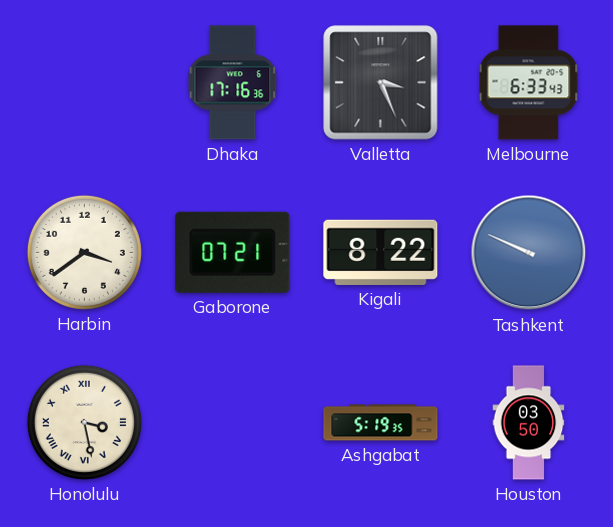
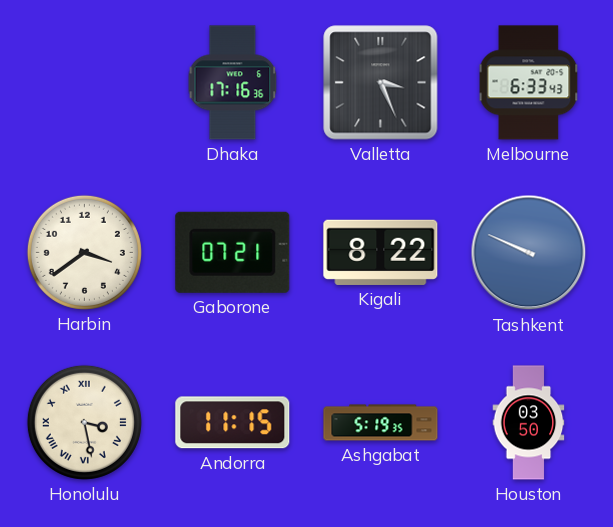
Andorra: none -> 11:15 (233, 423)
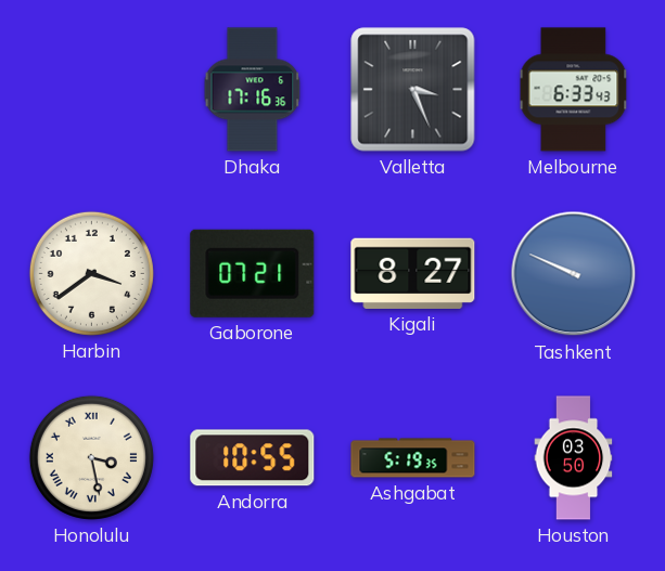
Kigali: 8:22 -> 8:27 (413, 273)
Andorra: 11:15 -> 10:55 (253, 458)
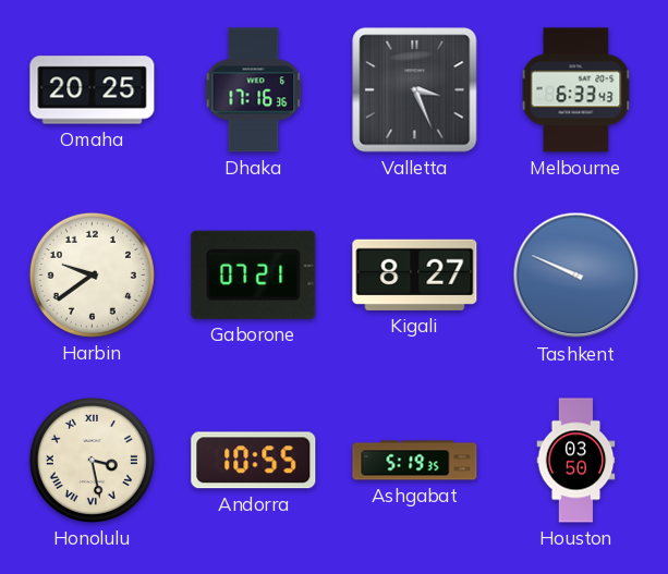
Omaha: none -> 20:25 (93, 90)
Harbin: 3:39 -> 9:39 (92, 274)
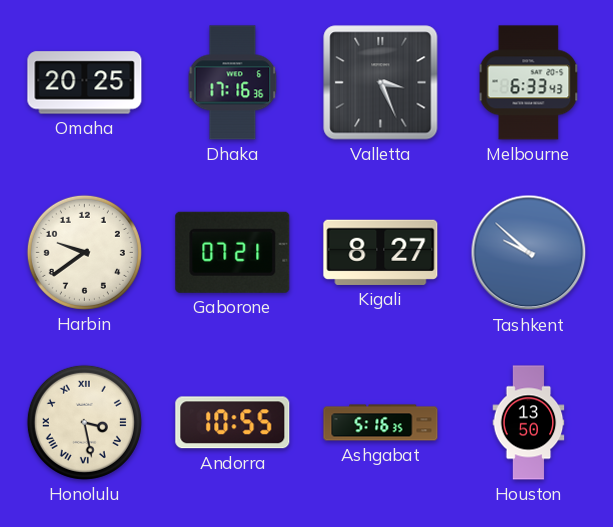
Tashkent: 9:49 -> 9:52 (529, 253)
Ashgabat: 5:19 -> 5:16 (381, 423)
Houston: 03:50 -> 13:50 (529, 423)
